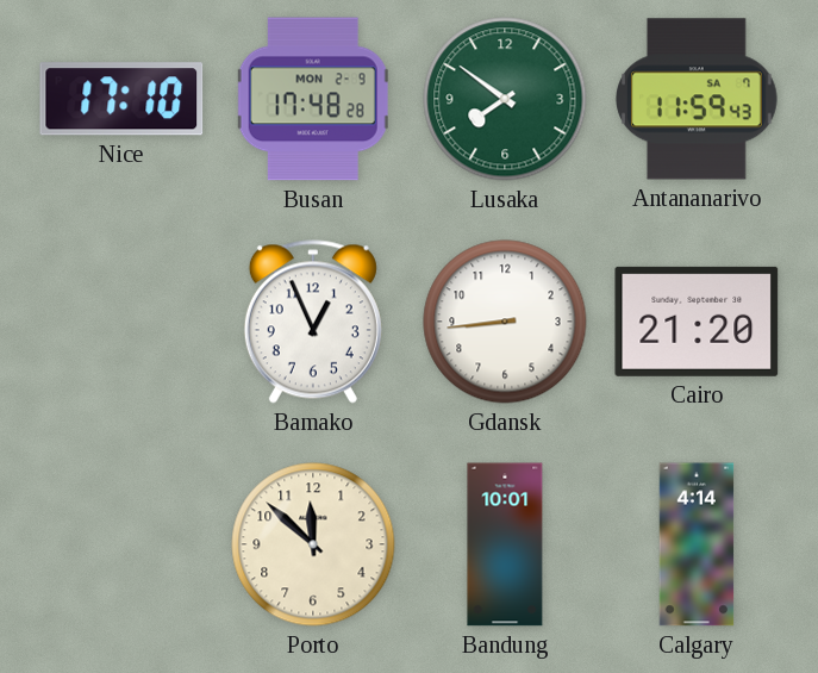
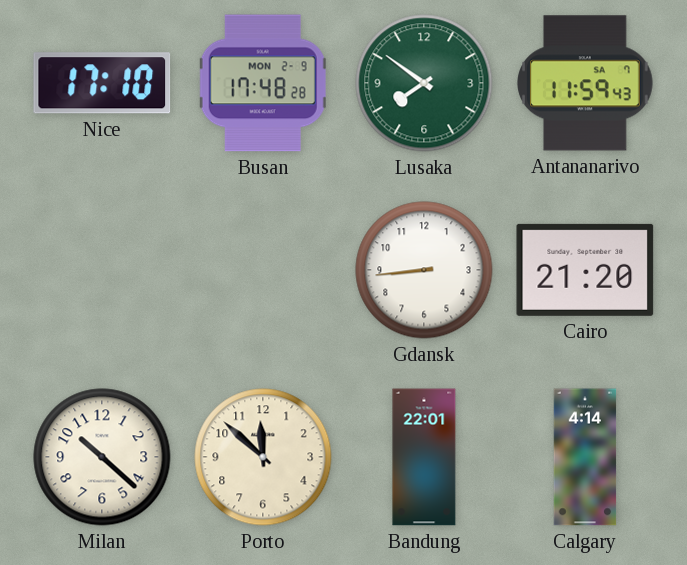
Bamako: 12:56 -> none (313, 322)
Milan: none -> 10:22 (102, 457)
Bandung: 10:01 -> 22:01 (424, 457)
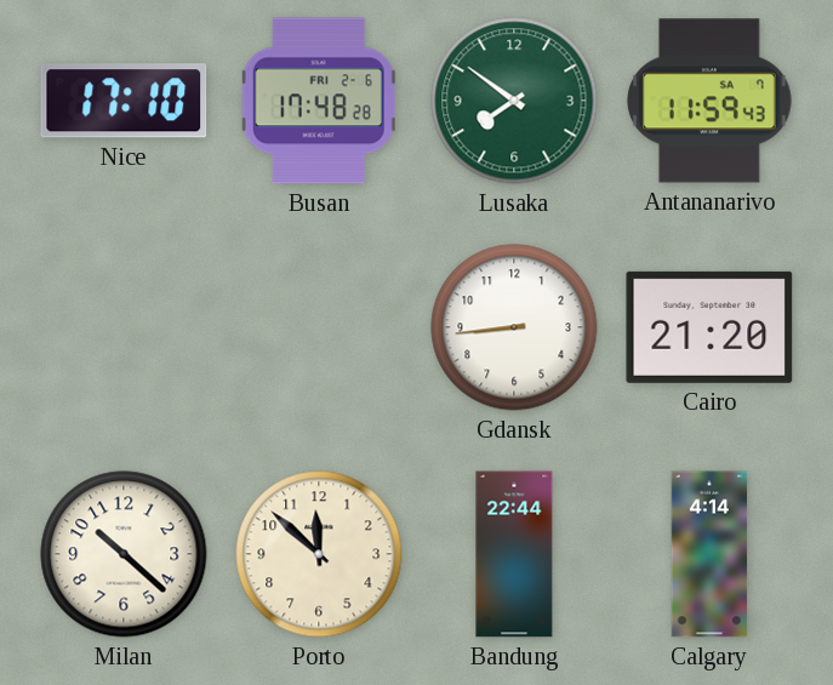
Busan date: MON 2-9 -> FRI 2-6 (319, 101)
Bandung: 22:01 -> 22:44 (514, 554)
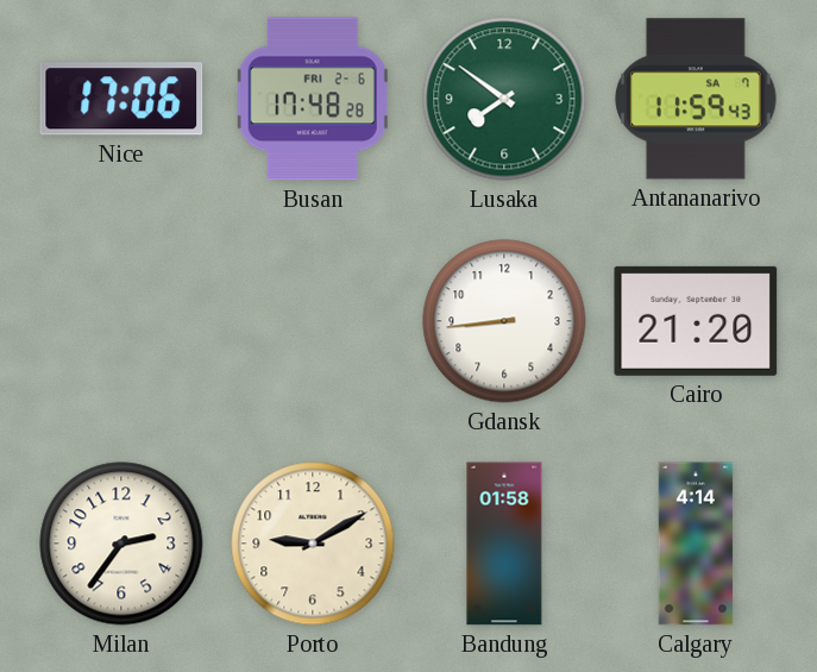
Nice: 17:10 -> 17:06 (121, 99)
Milan: 10:22 -> 2:36 (121, 544)
Porto: 11:52 -> 9:10 (313, 544)
Bandung: 22:44 -> 01:58 (504, 544)
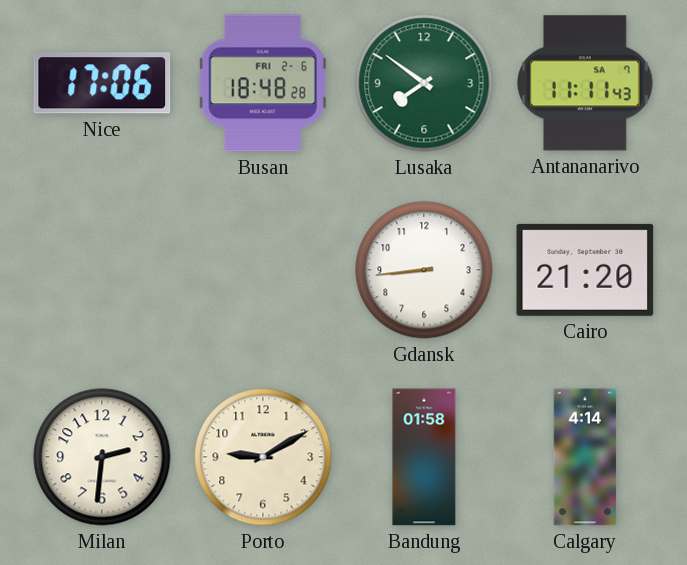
Busan: 17:48 -> 18:48 (263, 83)
Antananarivo: 11:59 -> 11:11 (586, 83)
Milan: 2:36 -> 2:31 (102, 457)
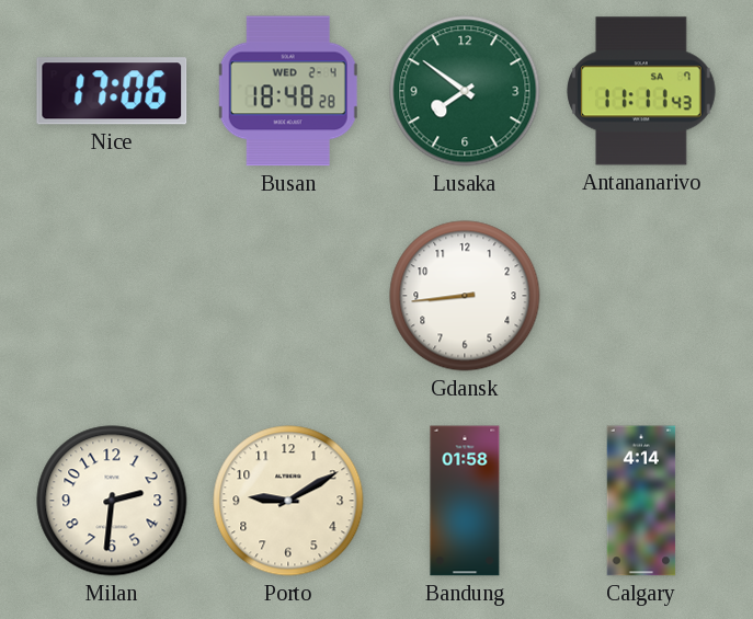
Busan date: FRI 2-6 -> WED 2-4 (288, 91)
Cairo: 21:20 -> none (585, 270)
